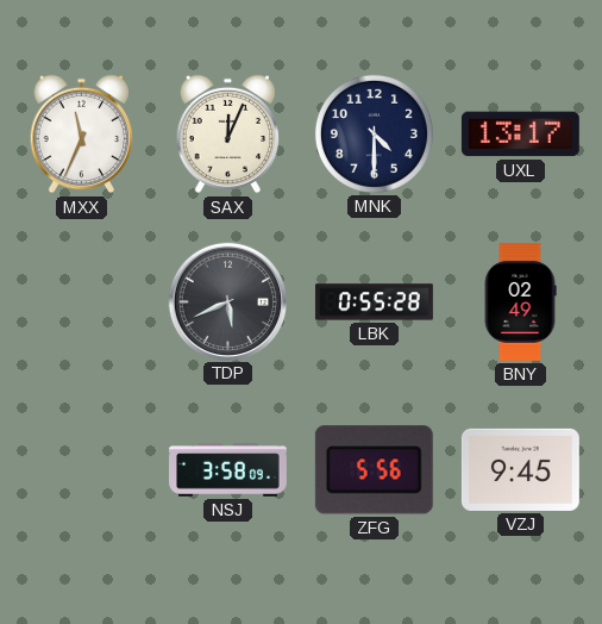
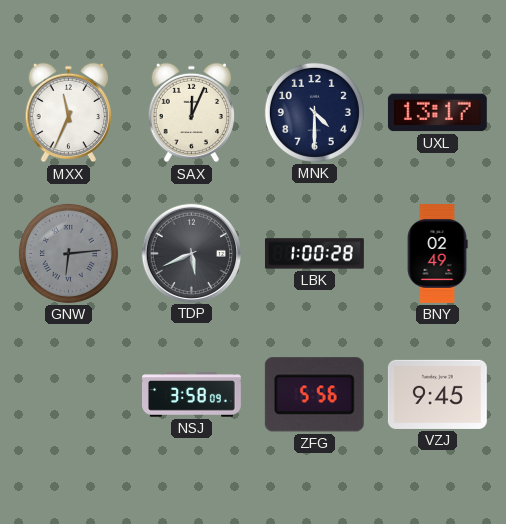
GNW: none -> 6:14 (68, 253)
LBK: 0:55 -> 1:00 (314, 254)
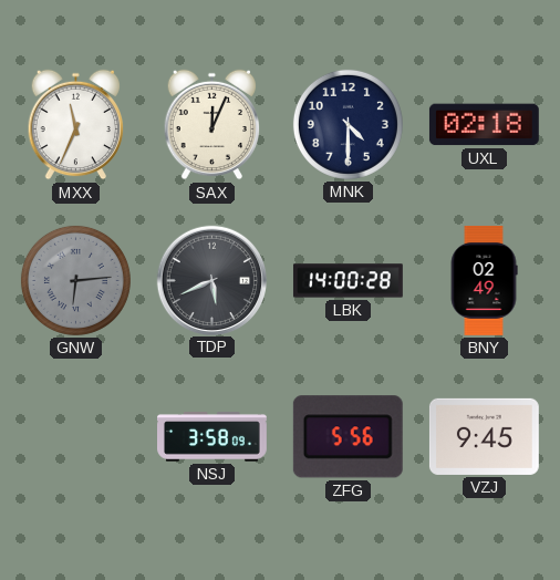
UXL: 13:17 -> 02:18 (484, 125)
LBK: 1:00 -> 14:00 (348, 281)
